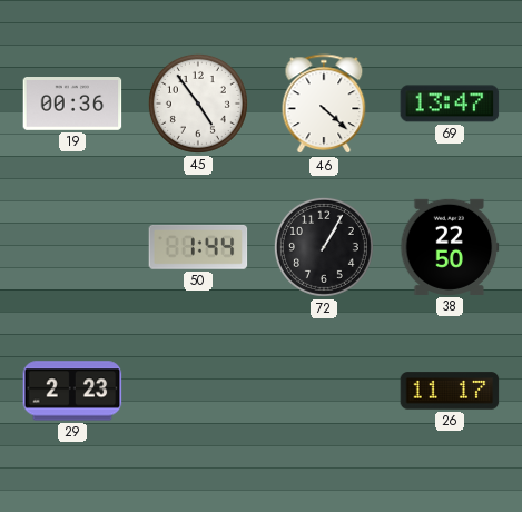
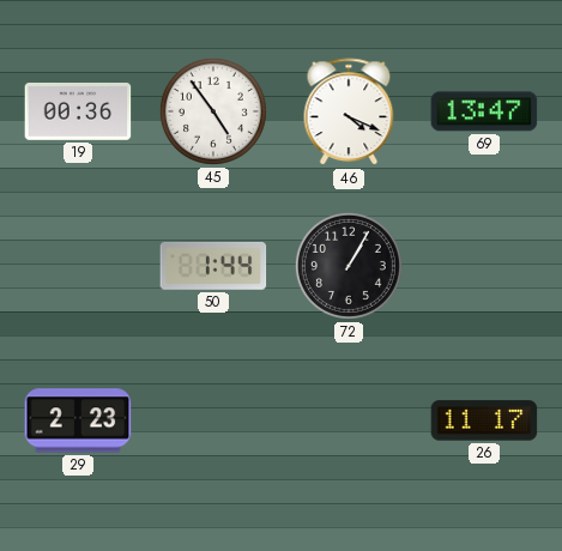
46: 4:22 -> 4:19 (349, 113)
38: 22:50 -> none (450, 247)
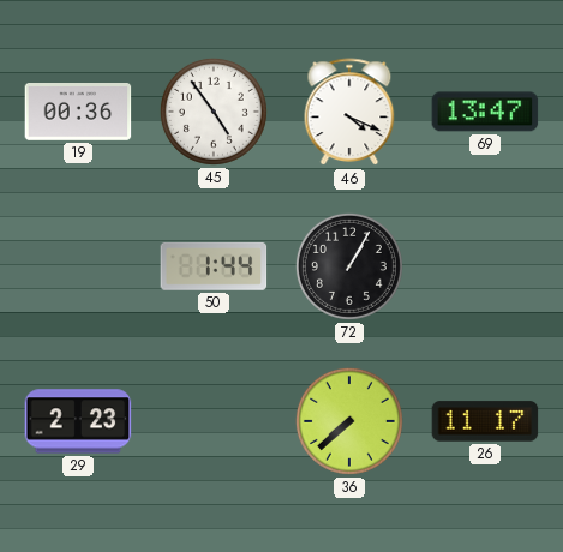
36: none -> 7:38 (349, 421)
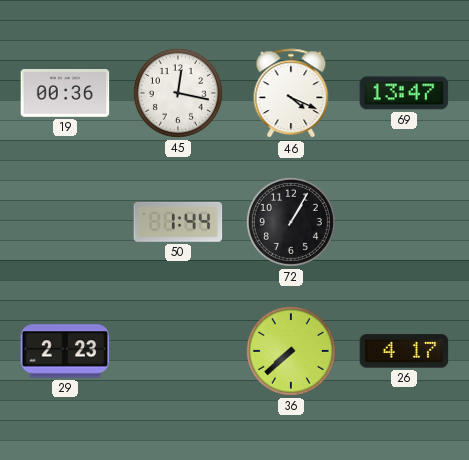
45: 4:54 -> 12:17 (178, 93)
26: 11:17 -> 4:17 (404, 351)
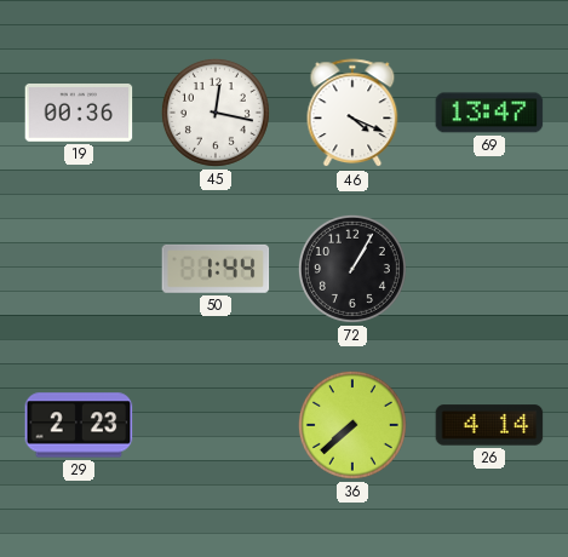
26: 4:17 -> 4:14 (489, 425)
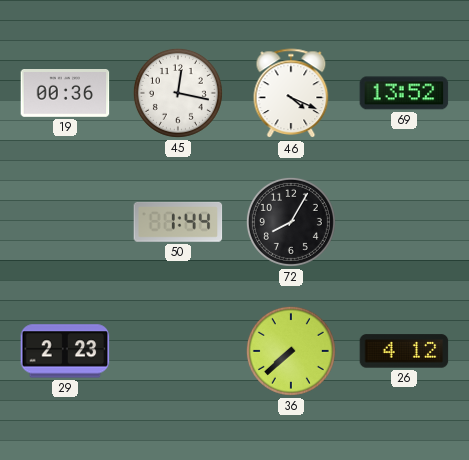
69: 13:47 -> 13:52 (404, 93)
72: 1:05 -> 8:05 (291, 222)
26: 4:14 -> 4:12 (404, 351)
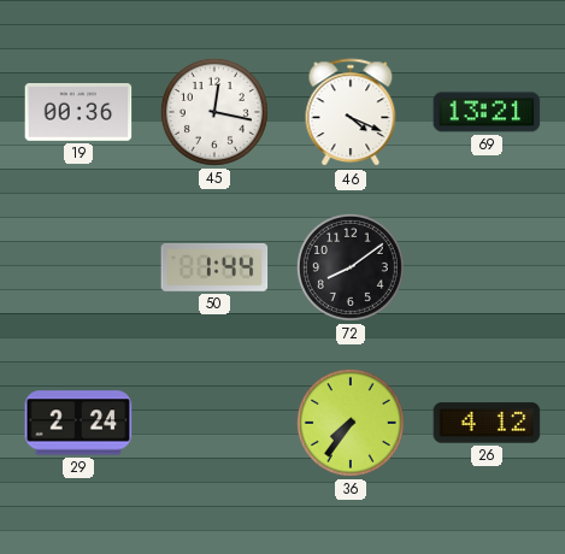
69: 13:52 -> 13:21 (487, 112)
72: 8:05 -> 8:09 (351, 267)
29: 2:23 -> 2:24 (78, 423)
36: 7:38 -> 7:36 (351, 423)
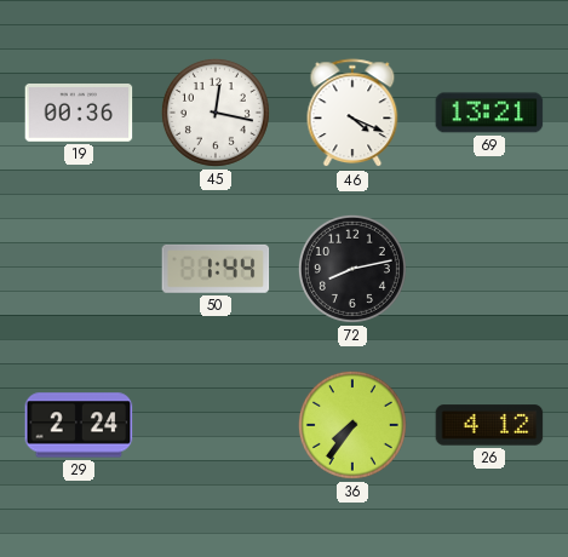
72: 8:09 -> 8:13 (352, 269)
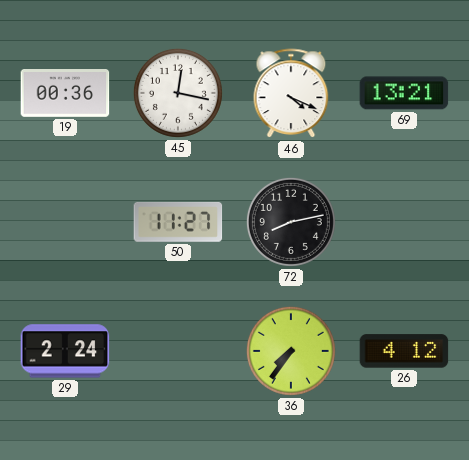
50: 1:44 -> 11:27 (178, 222)
